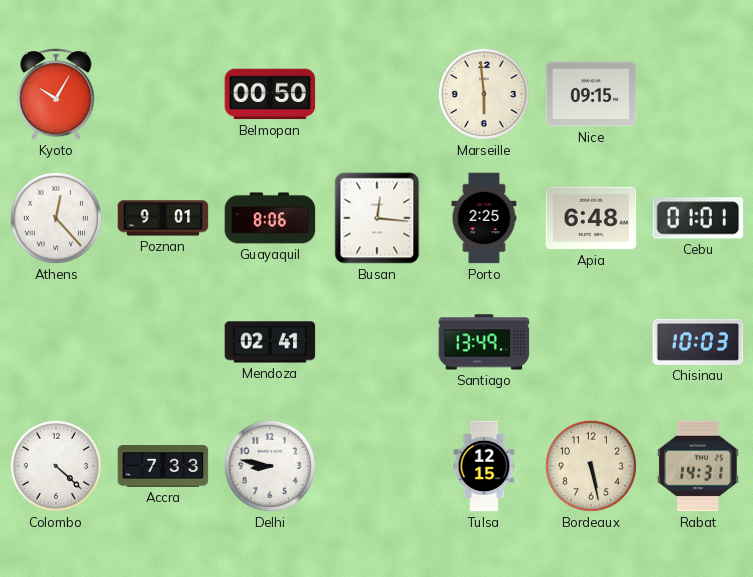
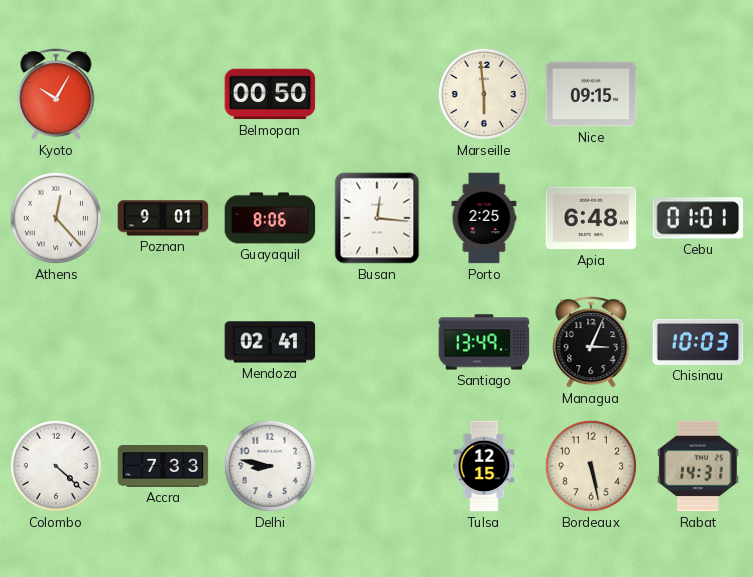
Managua: none -> 3:04 (591, 342)
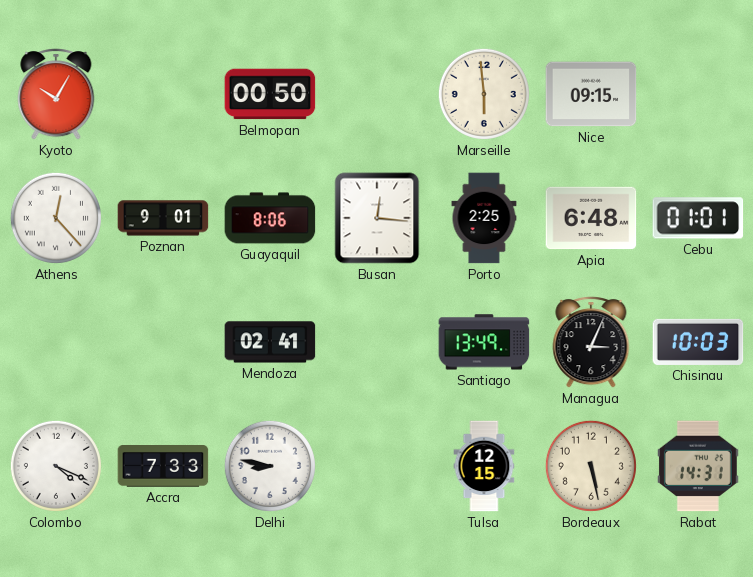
Colombo: 4:22 -> 4:19 (56, 466)
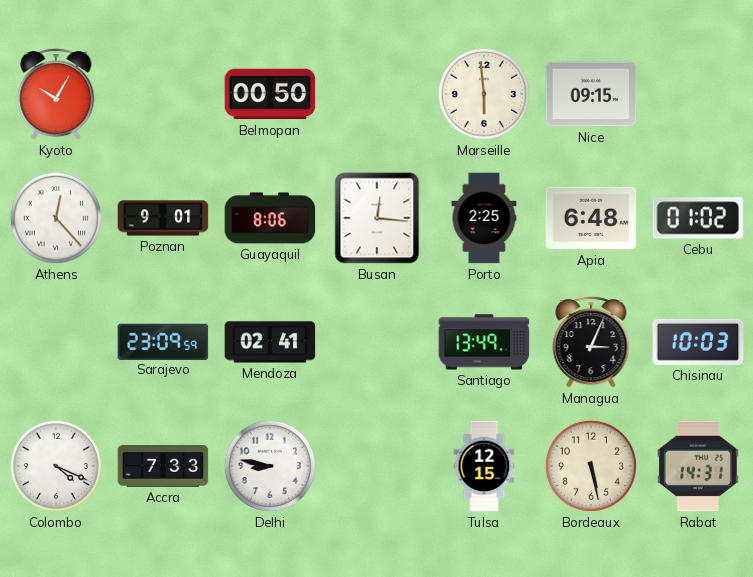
Cebu: 01:01 -> 01:02 (698, 218)
Sarajevo: none -> 23:09 (163, 341)
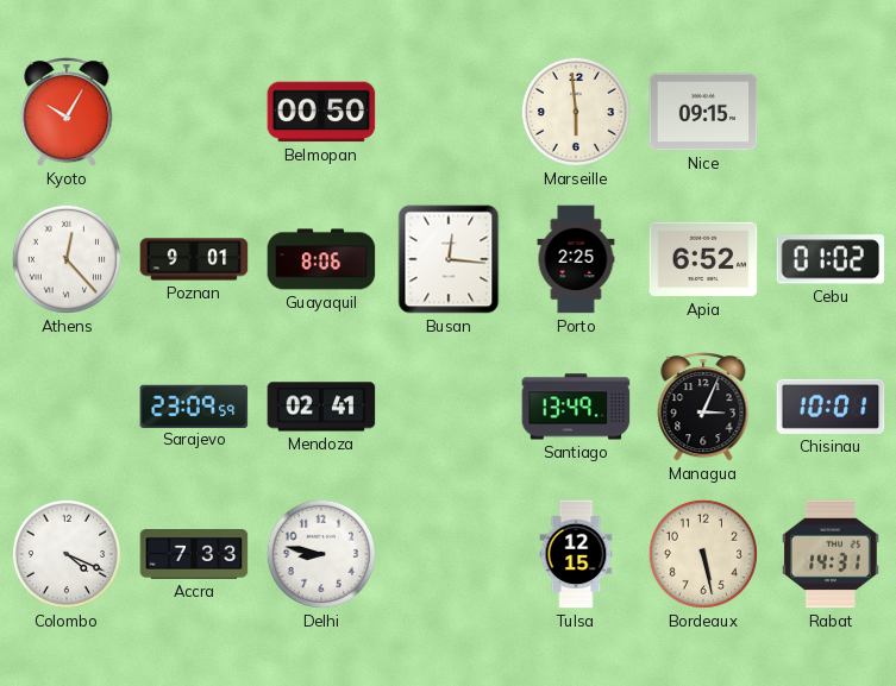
Apia: 6:48 -> 6:52 (703, 259)
Chisinau: 10:03 -> 10:01 (831, 407)
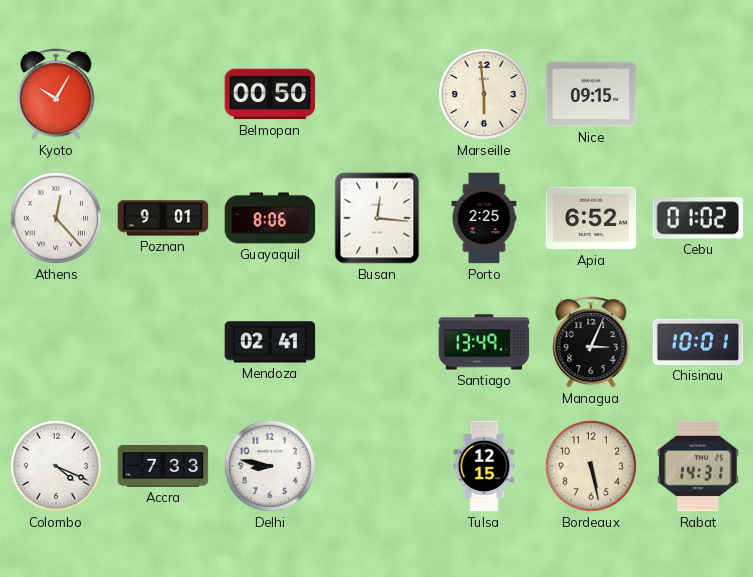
Sarajevo: 23:09 -> none (194, 405)
